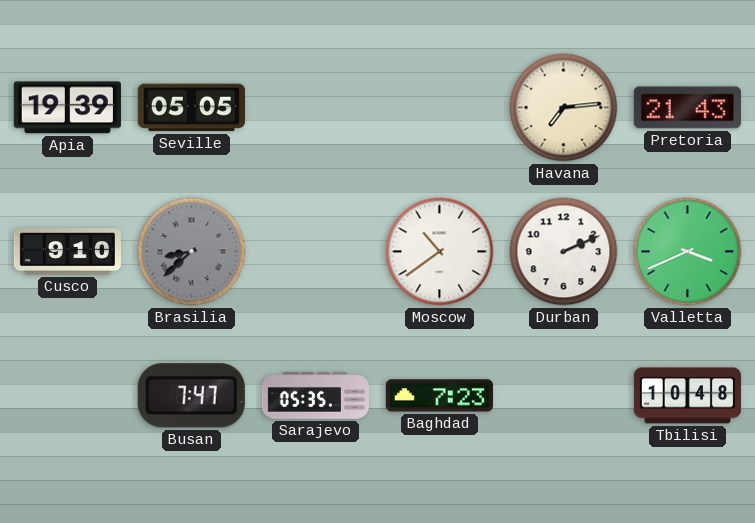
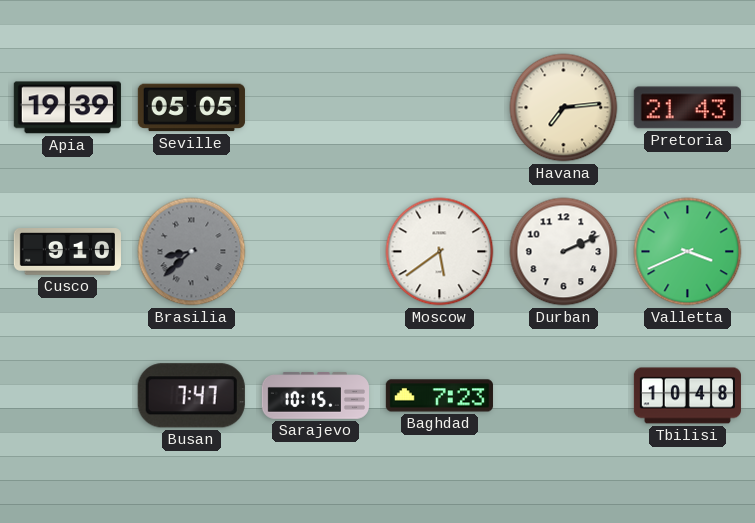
Moscow: 10:39 -> 5:39 (440, 252)
Sarajevo: 05:35 -> 10:15 (315, 396)
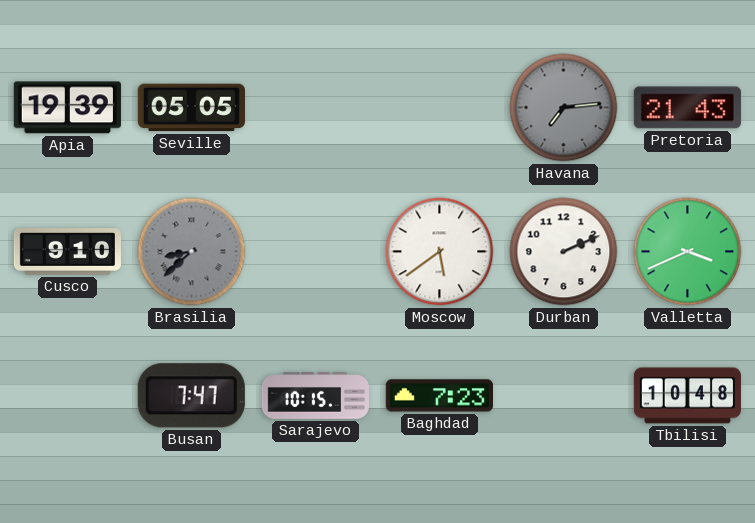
Havana dial: cream -> grey (564, 108)
